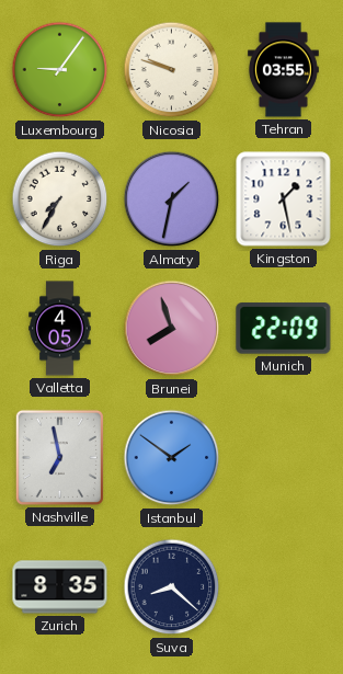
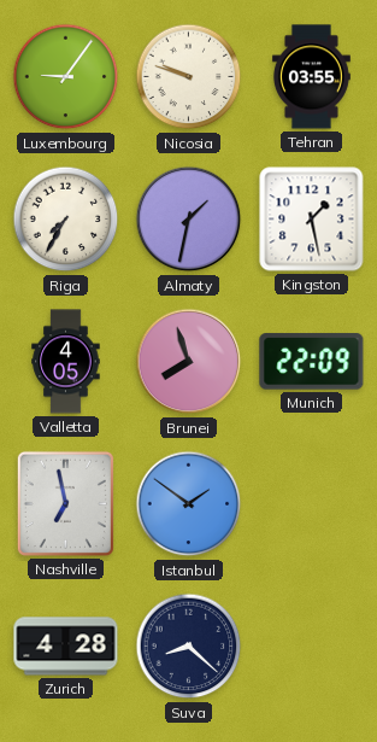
Zurich: 8:35 -> 4:28 (66, 647)
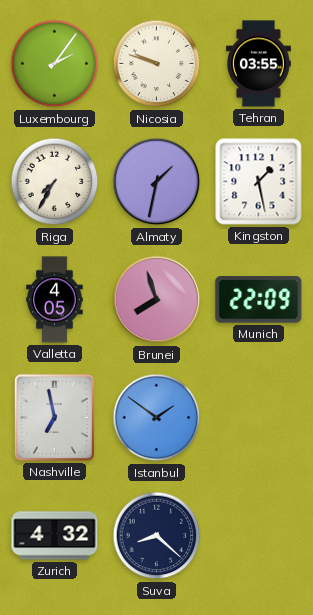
Luxembourg: 9:06 -> 2:06 (55, 64)
Zurich: 4:28 -> 4:32 (55, 536)
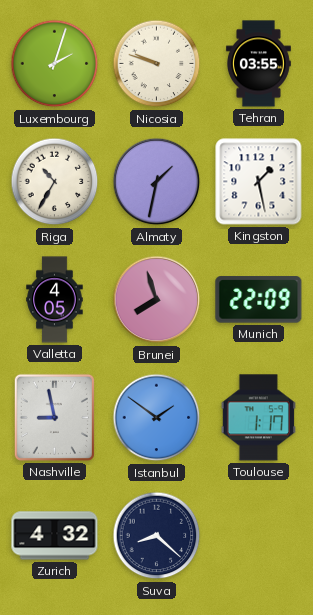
Luxembourg: 2:06 -> 2:03 (55, 64)
Riga: 7:35 -> 10:35 (55, 182)
Nashville: 6:58 -> 8:58 (54, 417)
Toulouse: none -> 1:17 (258, 418)
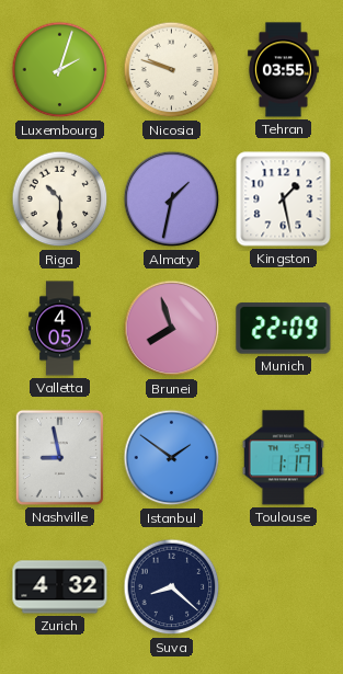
Riga: 10:35 -> 10:30 (60, 199)
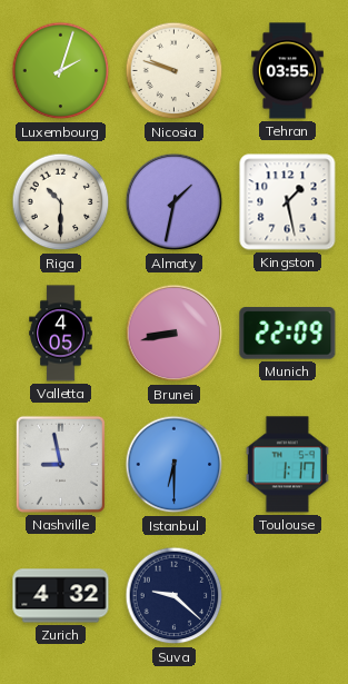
Brunei: 7:57 -> 8:43 (175, 334)
Istanbul: 1:51 -> 6:30 (175, 465)
Suva: 8:22 -> 9:22 (175, 596)
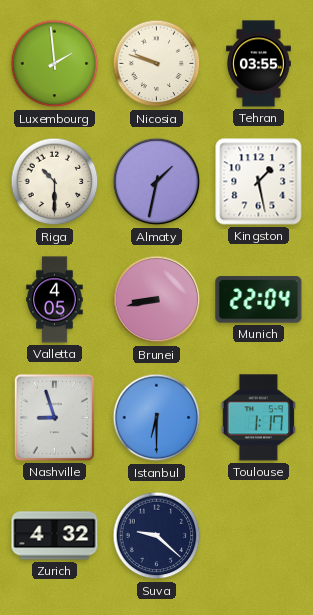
Luxembourg: 2:03 -> 1:59 (55, 64)
Munich: 22:09 -> 22:04 (259, 300)
Nashville: 8:58 -> 8:57 (54, 417)
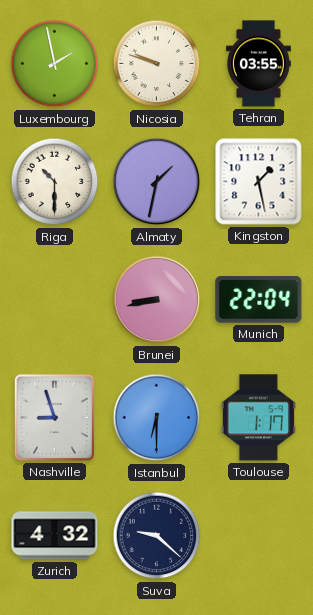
Luxembourg: 1:59 -> 1:58 (55, 64)
Valletta: 4:05 -> none (55, 300)
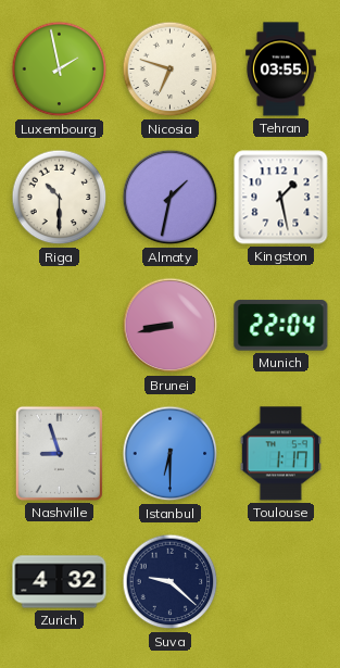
Nicosia: 9:48 -> 6:48 (171, 70)
